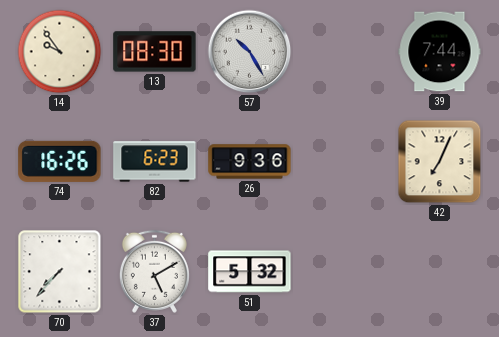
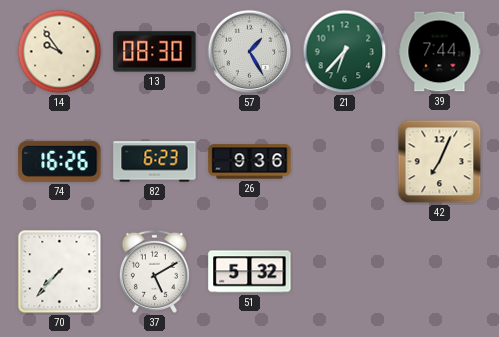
57: 10:25 -> 1:25 (250, 52)
21: none -> 6:37 (345, 52)
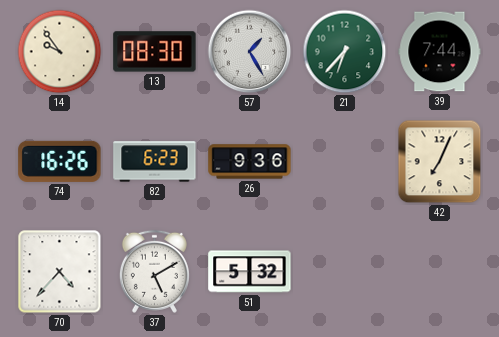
70: 7:37 -> 4:37 (60, 272)
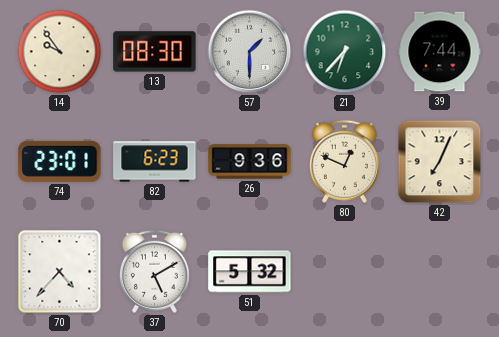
57: 1:25 -> 1:30 (250, 52)
74: 16:26 -> 23:01 (60, 161)
80: none -> 12:49 (344, 161)
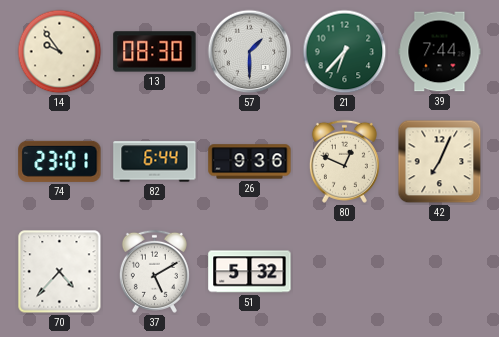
82: 6:23 -> 6:44 (155, 162)
